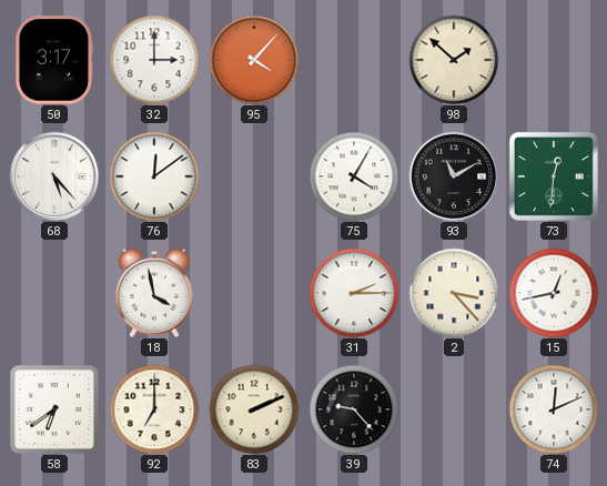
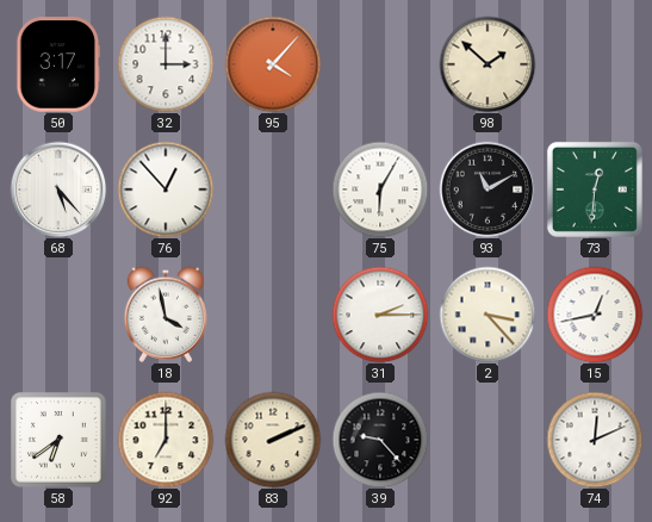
76: 12:09 -> 12:53 (166, 189)
75: 4:05 -> 6:05 (380, 189)
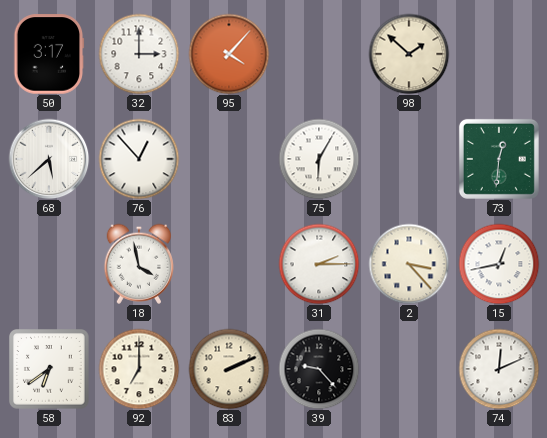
68: 5:23 -> 5:38 (49, 159)
93: 11:10 -> none (488, 189)
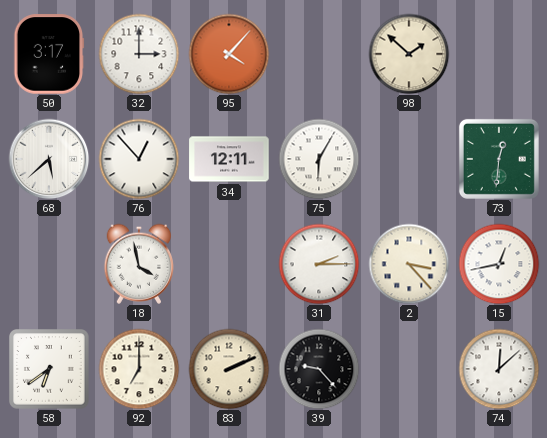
34: none -> 12:11 (229, 159)
74: 12:11 -> 12:08 (499, 369)
